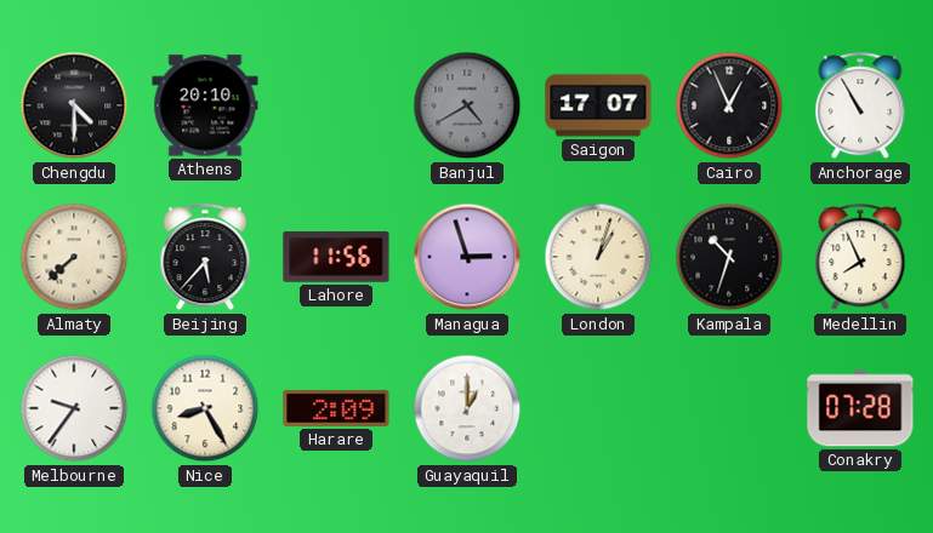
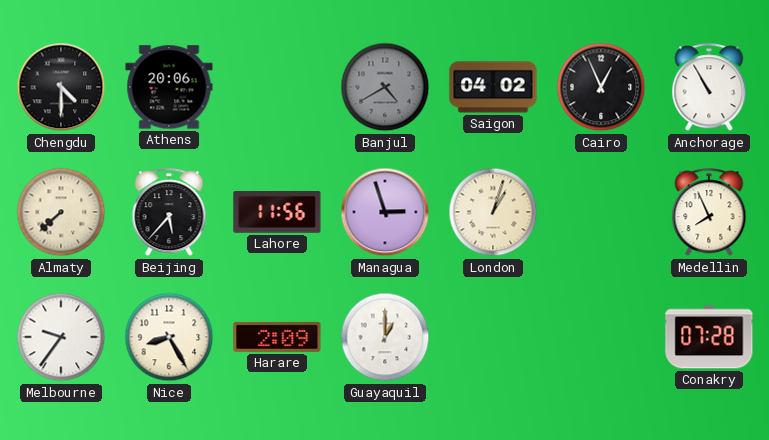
Athens: 20:10 -> 20:06 (169, 87)
Saigon: 17:07 -> 04:02 (493, 87)
Kampala: 10:33 -> none (729, 257)
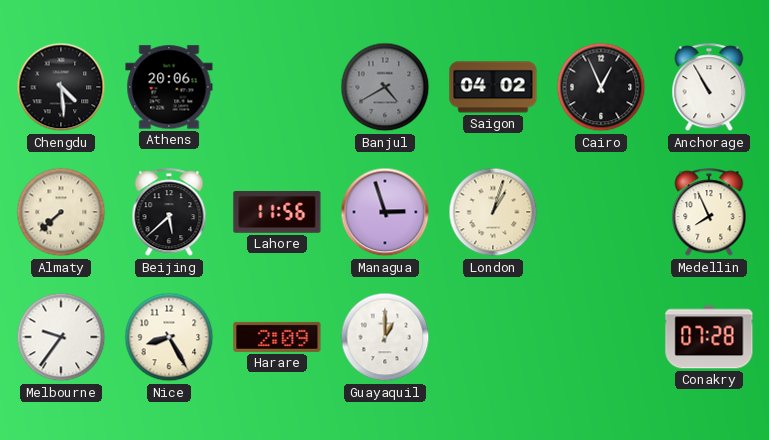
Chengdu: 4:30 -> 4:29 (61, 87)
Beijing: 5:37 -> 5:38 (169, 213)
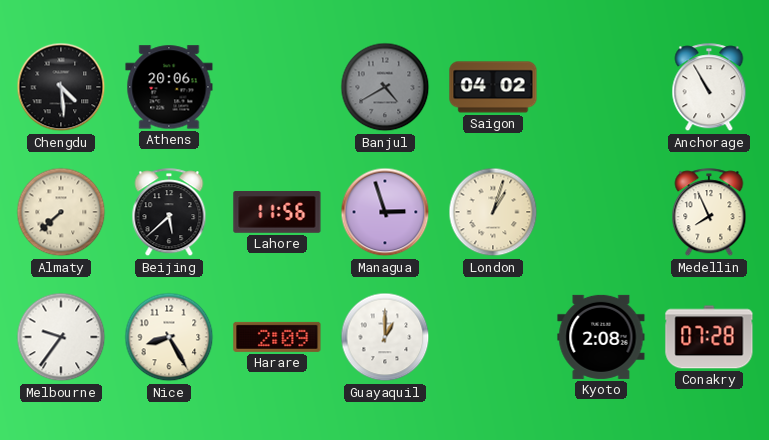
Cairo: 12:56 -> none (601, 87)
Kyoto: none -> 2:08 (601, 337)
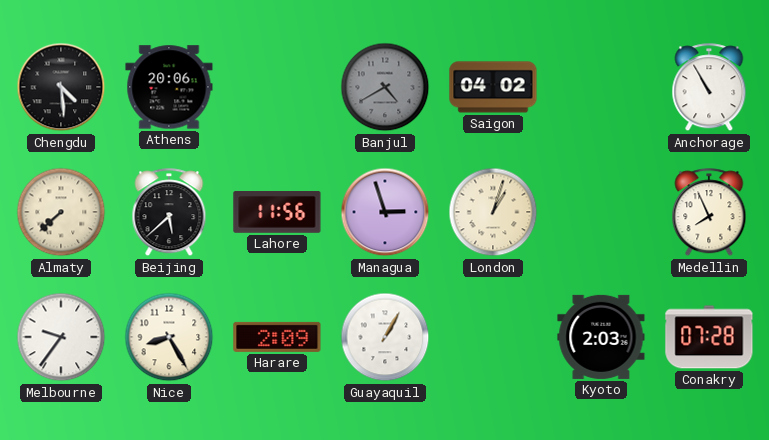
Guayaquil: 1:00 -> 1:05 (385, 337)
Kyoto: 2:08 -> 2:03 (601, 337)
